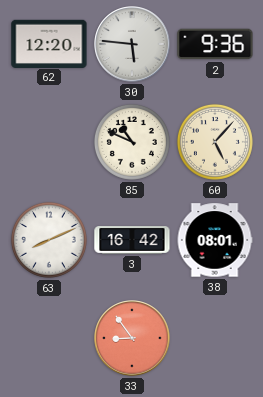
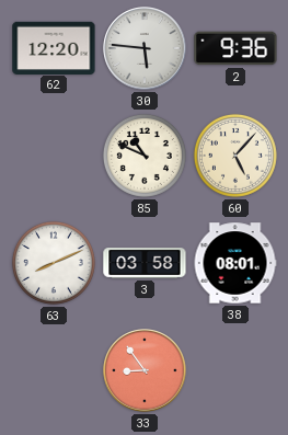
3: 16:42 -> 03:58 (145, 263)
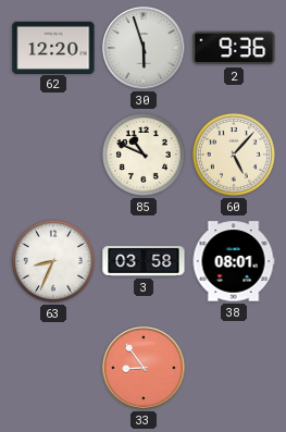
30: 5:46 -> 5:57 (144, 48)
63: 8:11 -> 8:34 (53, 261)
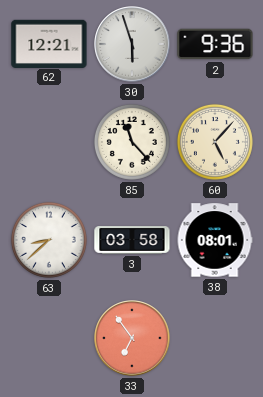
62: 12:20 -> 12:21 (49, 43)
85: 10:49 -> 11:23 (132, 142)
63: 8:34 -> 8:38 (49, 240)
33: 8:54 -> 6:54 (132, 338)
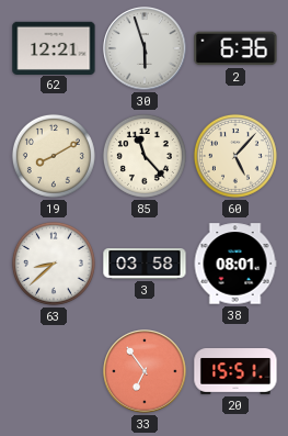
2: 9:36 -> 6:36 (235, 48)
19: none -> 8:10 (54, 156)
20: none -> 15:51 (235, 372)
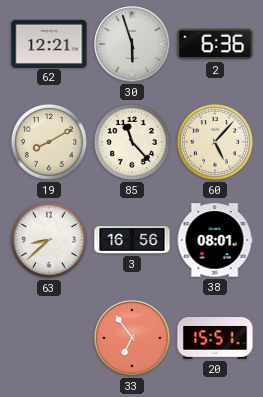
3: 03:58 -> 16:56 (132, 240)
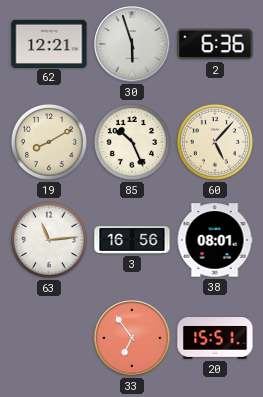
85: 11:23 -> 10:26 (132, 142)
63: 8:38 -> 11:14 (49, 240)
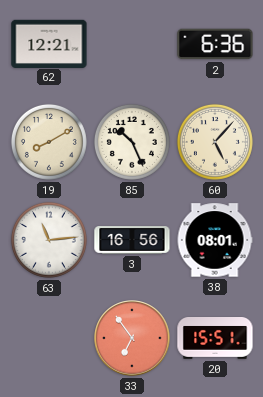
30: 5:57 -> none (132, 44)
